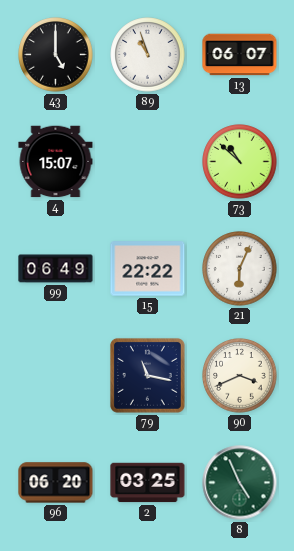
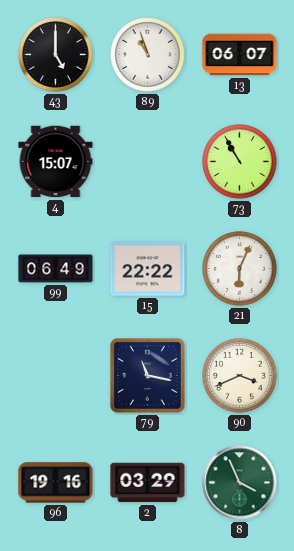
73: 10:52 -> 10:55 (240, 162)
96: 06:20 -> 19:16 (56, 483)
2: 03:25 -> 03:29 (148, 483)
8: 4:56 -> 3:56 (240, 483)
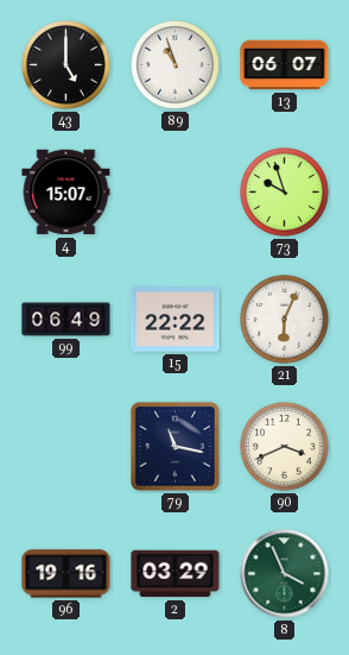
73: 10:55 -> 9:57 (285, 193)
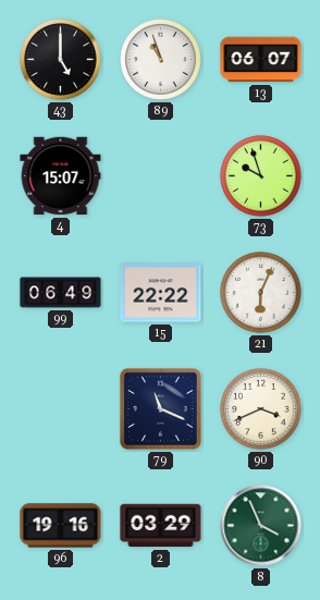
79: 11:17 -> 11:19 (160, 408)
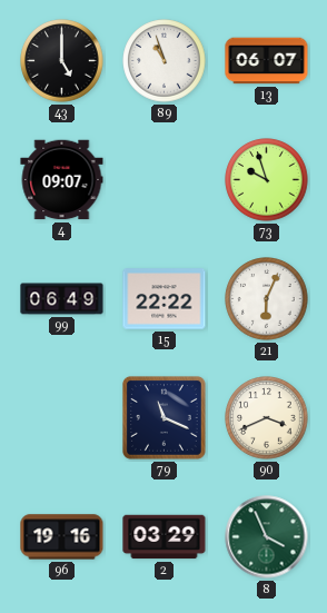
4: 15:07 -> 09:07 (62, 180)
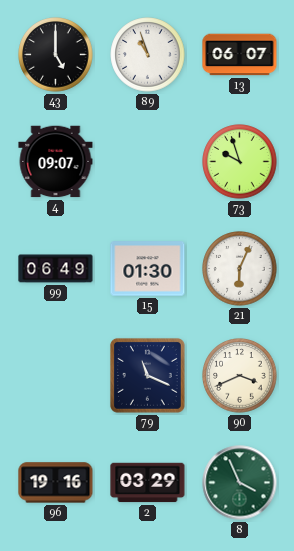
15: 22:22 -> 01:30 (148, 269)
